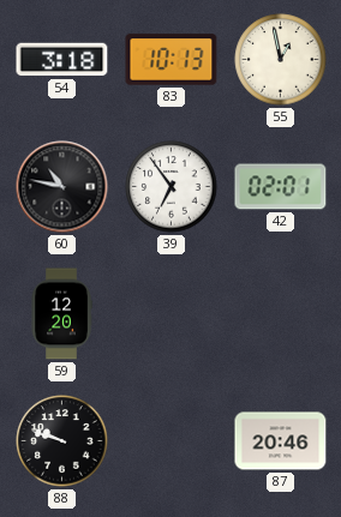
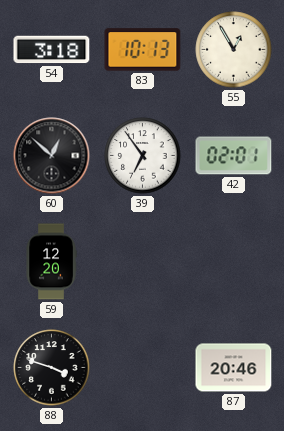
55: 12:58 -> 12:55 (234, 50)
60: 10:47 -> 12:52 (52, 156)
88: 9:48 -> 3:48 (52, 368)
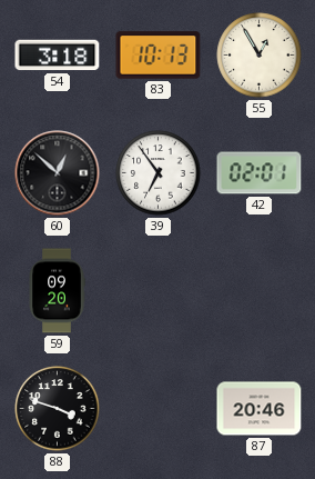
59: 12:20 -> 09:20 (57, 291)
